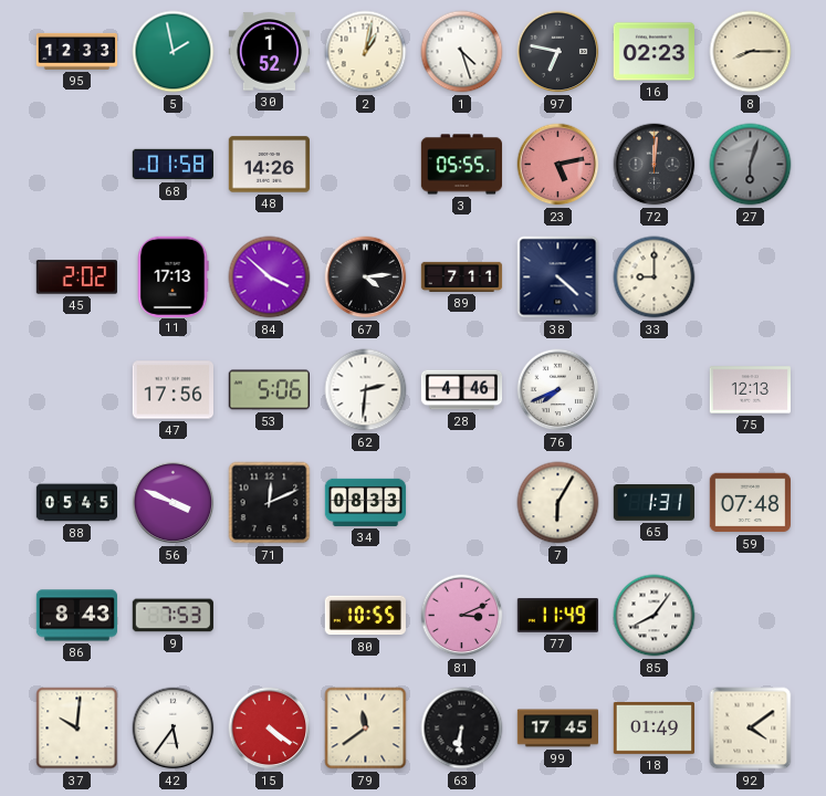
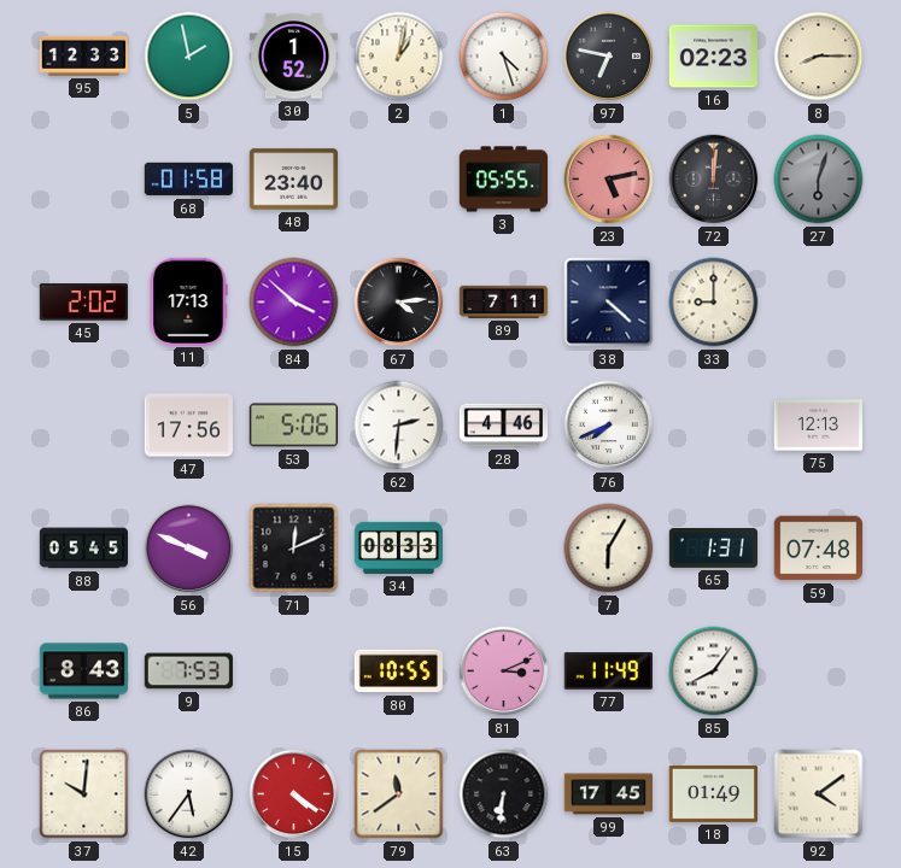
48: 14:26 -> 23:40 (293, 180)
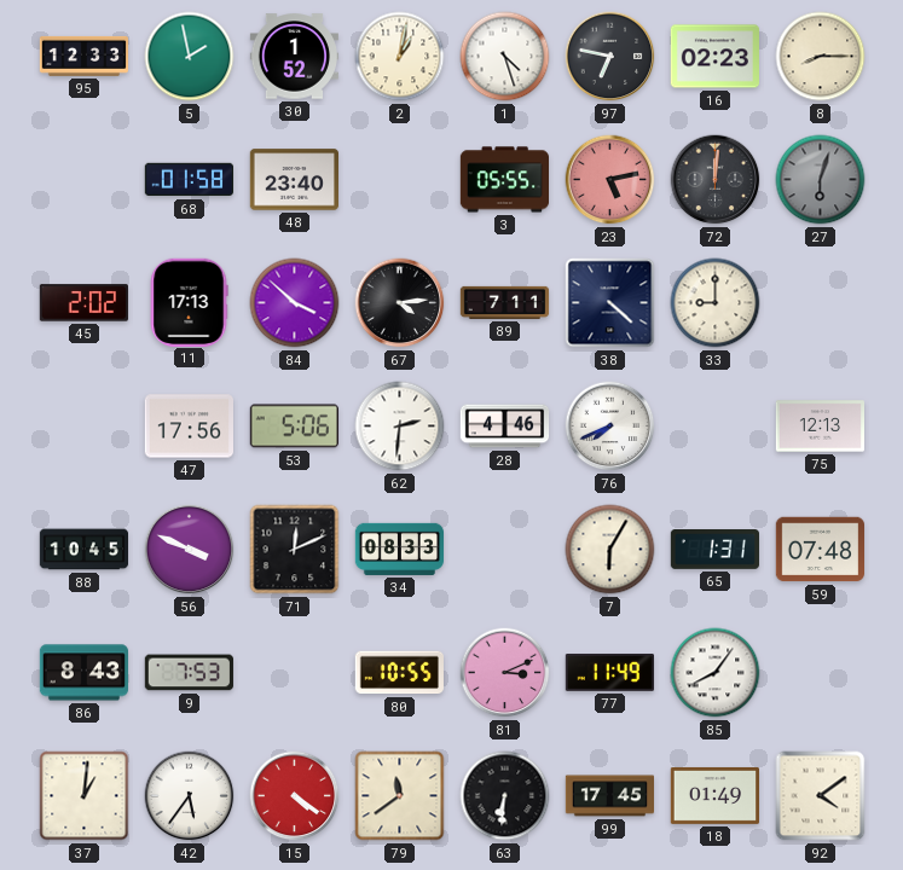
88: 05:45 -> 10:45 (83, 550)
37: 10:01 -> 1:01 (85, 796)
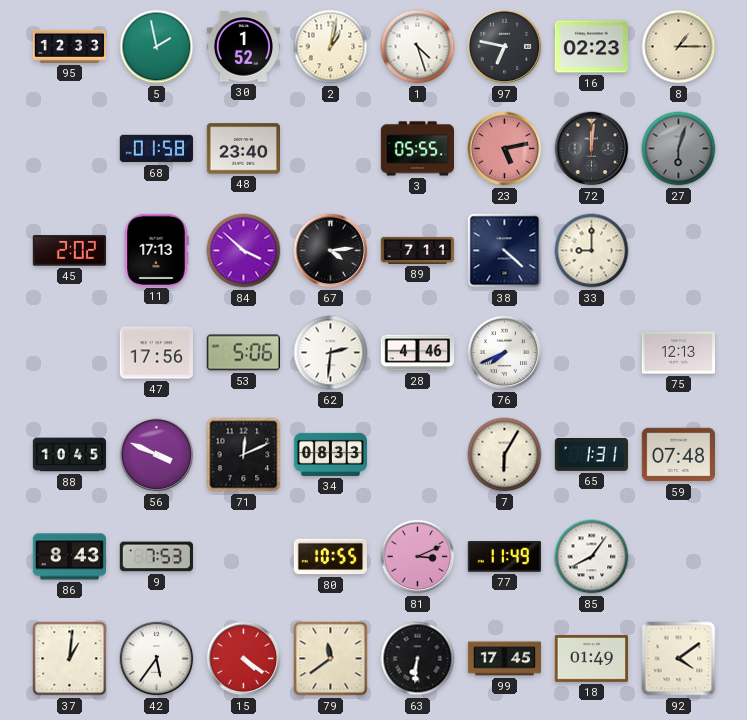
8: 8:15 -> 1:15 (679, 47)
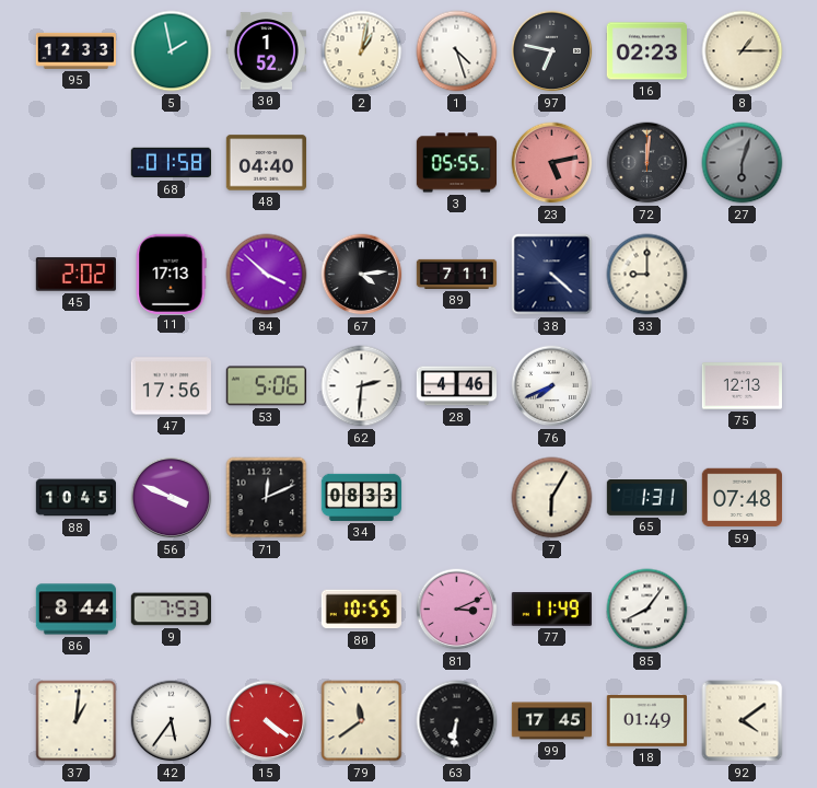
48: 23:40 -> 04:40 (266, 163)
86: 8:43 -> 8:44 (77, 610)
